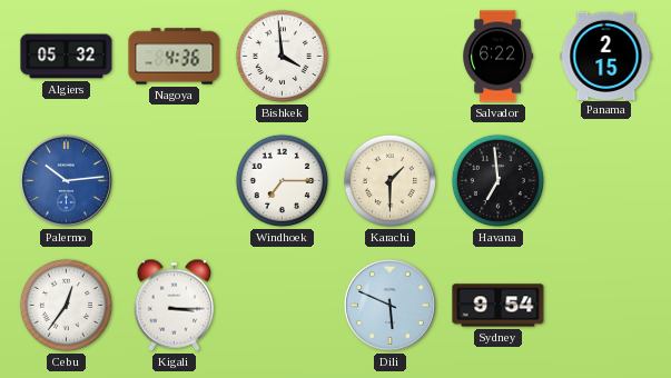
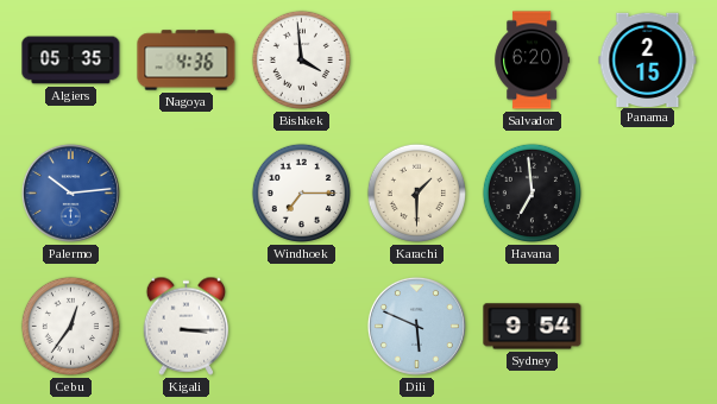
Algiers: 05:32 -> 05:35 (71, 61)
Salvador: 6:22 -> 6:20 (533, 61)
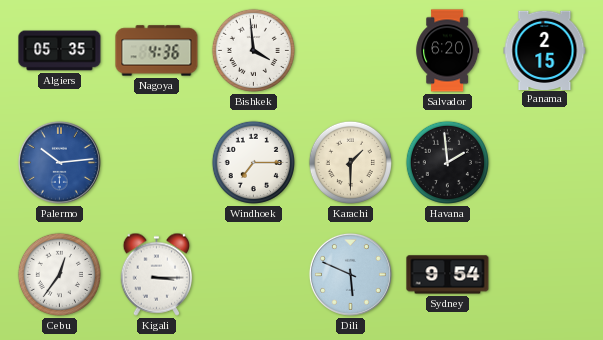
Havana: 6:59 -> 1:59 (447, 162)
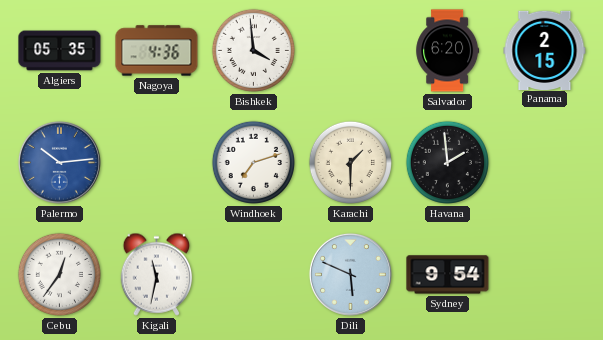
Windhoek: 7:15 -> 7:12 (253, 162)
Kigali: 3:15 -> 11:32 (157, 274)
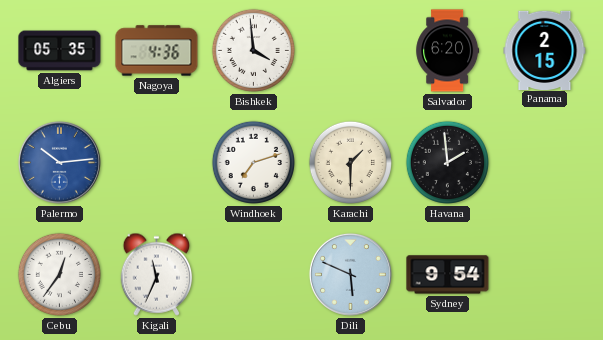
Kigali: 11:32 -> 11:34 (157, 274)
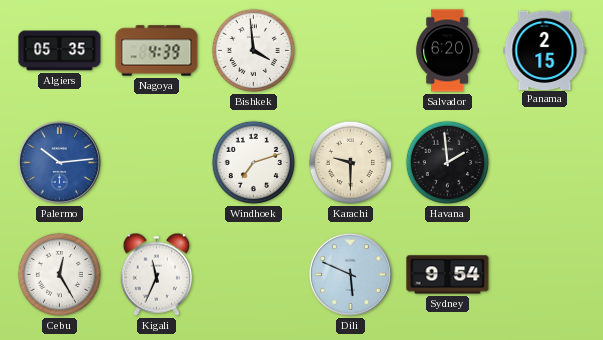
Nagoya: 4:36 -> 4:39 (157, 51)
Karachi: 1:30 -> 9:30 (350, 162)
Cebu: 12:36 -> 12:25 (59, 274)
